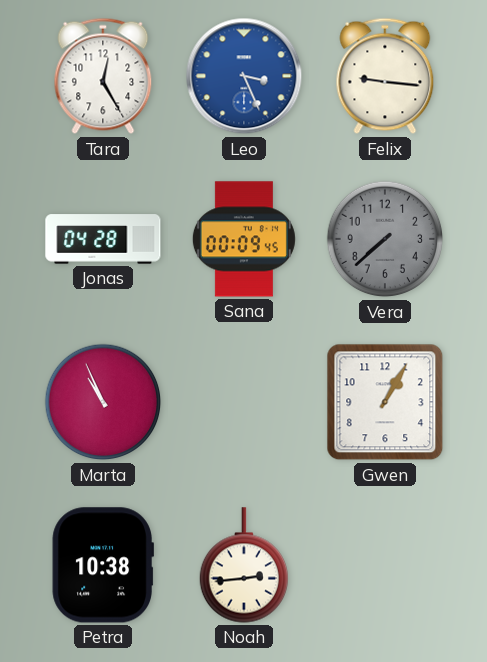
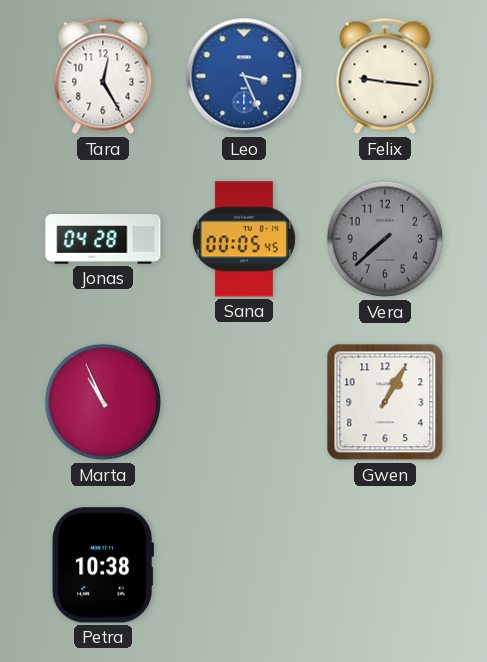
Sana: 00:09 -> 00:05 (244, 239)
Noah: 2:44 -> none (243, 565)
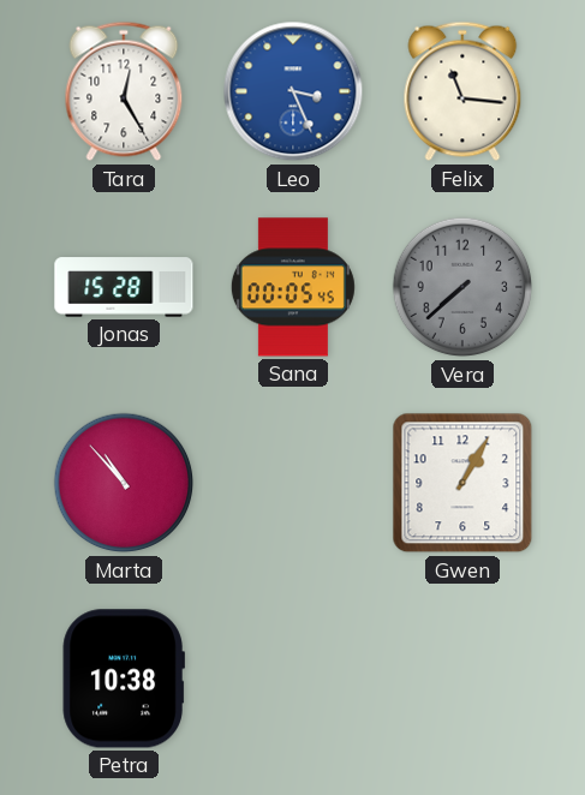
Felix: 9:16 -> 11:16 (462, 91)
Jonas: 04:28 -> 15:28 (124, 287)
Marta: 10:56 -> 10:53 (124, 483)
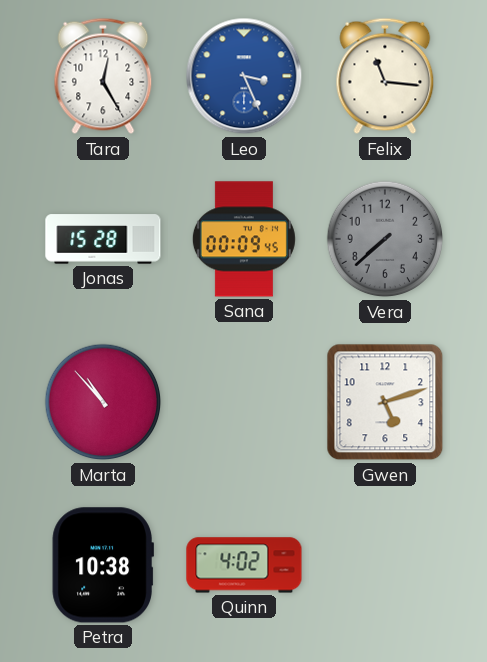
Sana: 00:05 -> 00:09 (244, 239)
Gwen: 1:05 -> 5:12 (385, 402)
Quinn: none -> 4:02 (244, 565)
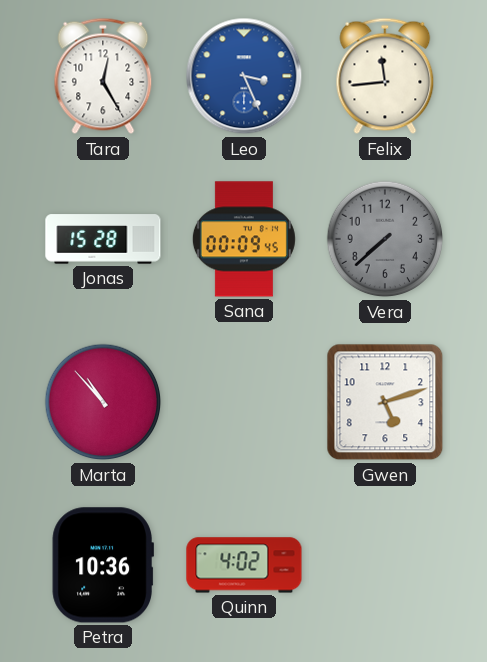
Felix: 11:16 -> 11:44 (385, 76)
Petra: 10:38 -> 10:36 (103, 565)
